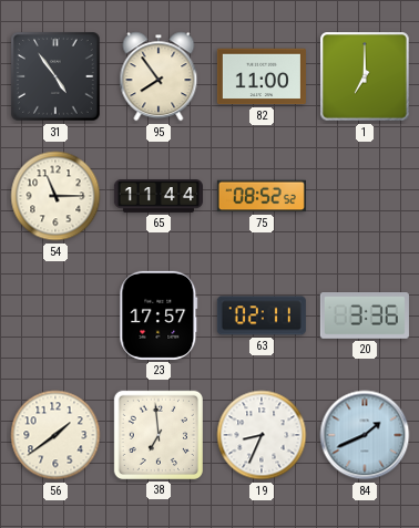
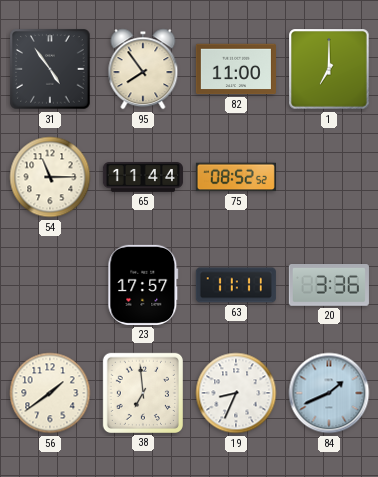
63: 02:11 -> 11:11 (236, 285)
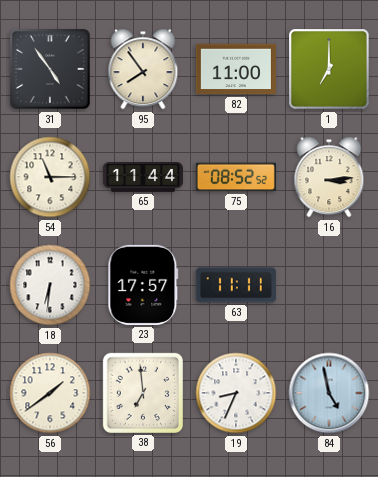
16: none -> 3:14 (329, 177)
18: none -> 6:31 (50, 285)
20: 3:36 -> none (329, 286)
84: 1:41 -> 4:58 (329, 393)
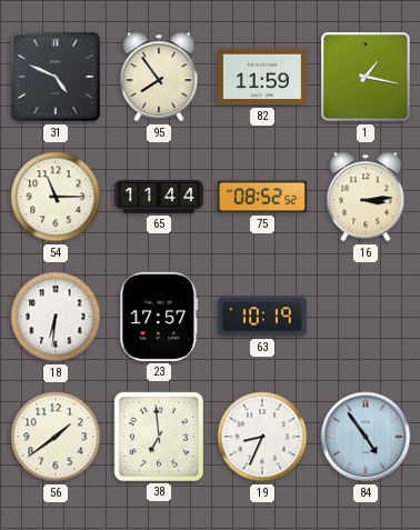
31: 4:54 -> 4:49 (56, 77)
82: 11:00 -> 11:59 (262, 77)
1: 7:00 -> 1:17 (366, 77)
63: 11:11 -> 10:19 (262, 317)
84: 4:58 -> 4:54 (366, 437)
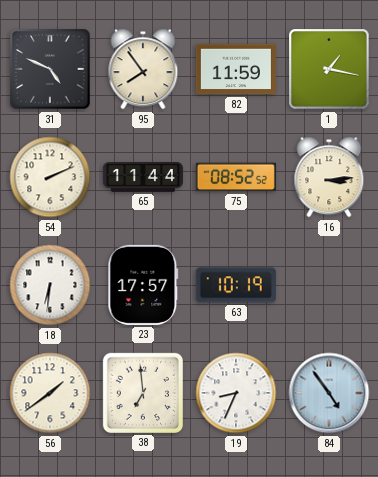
54: 11:15 -> 2:11 (50, 177)
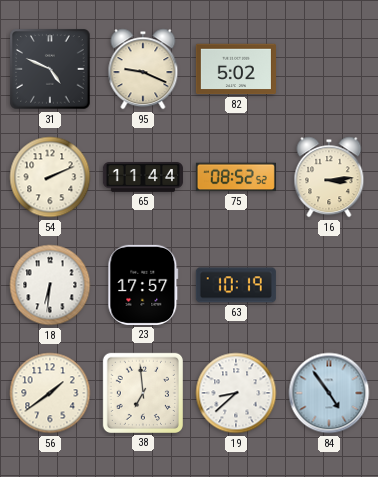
95: 7:54 -> 9:19 (143, 69)
82: 11:59 -> 5:02 (236, 69)
1: 1:17 -> none (329, 69)
19: 8:34 -> 8:38 (236, 393)
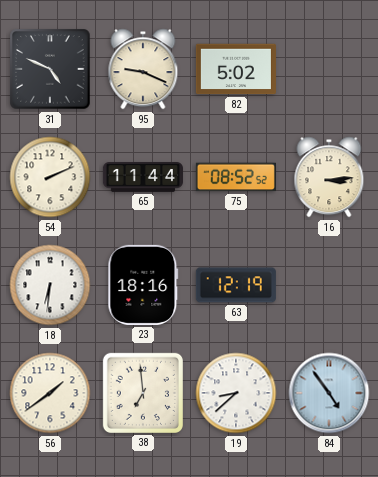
23: 17:57 -> 18:16 (143, 285)
63: 10:19 -> 12:19 (236, 285)
